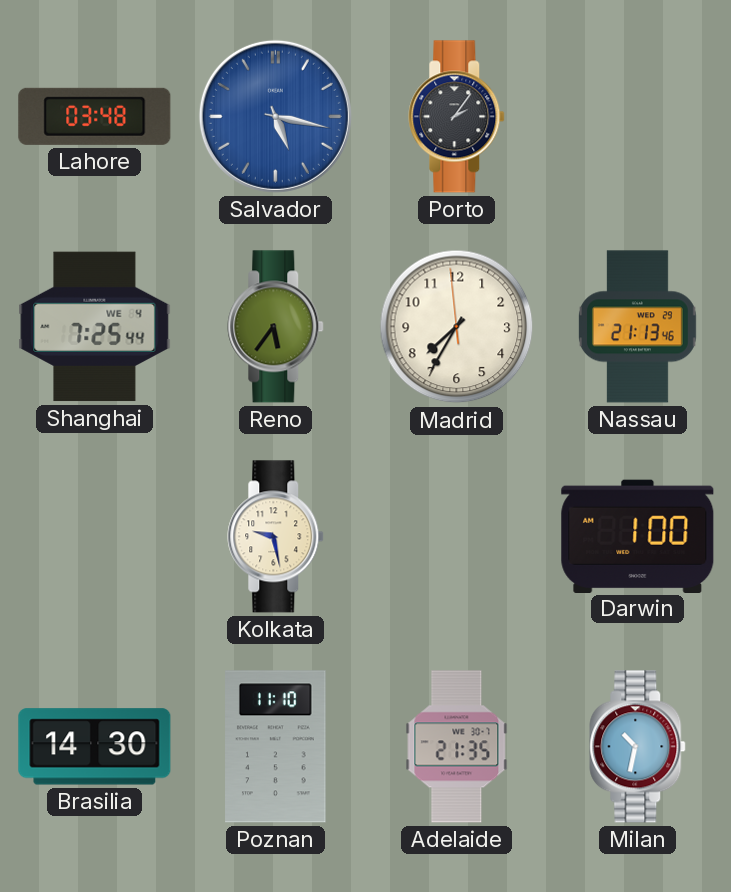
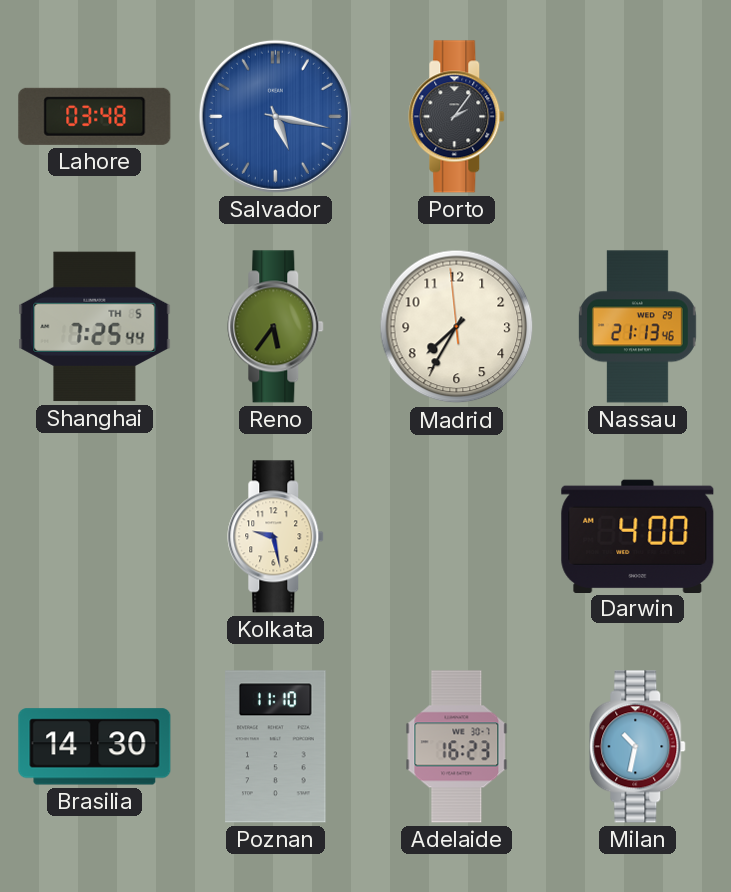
Shanghai date: WE 4 -> TH 5 (95, 327)
Darwin: 1:00 -> 4:00 (638, 536)
Adelaide: 21:35 -> 16:23 (457, 747)
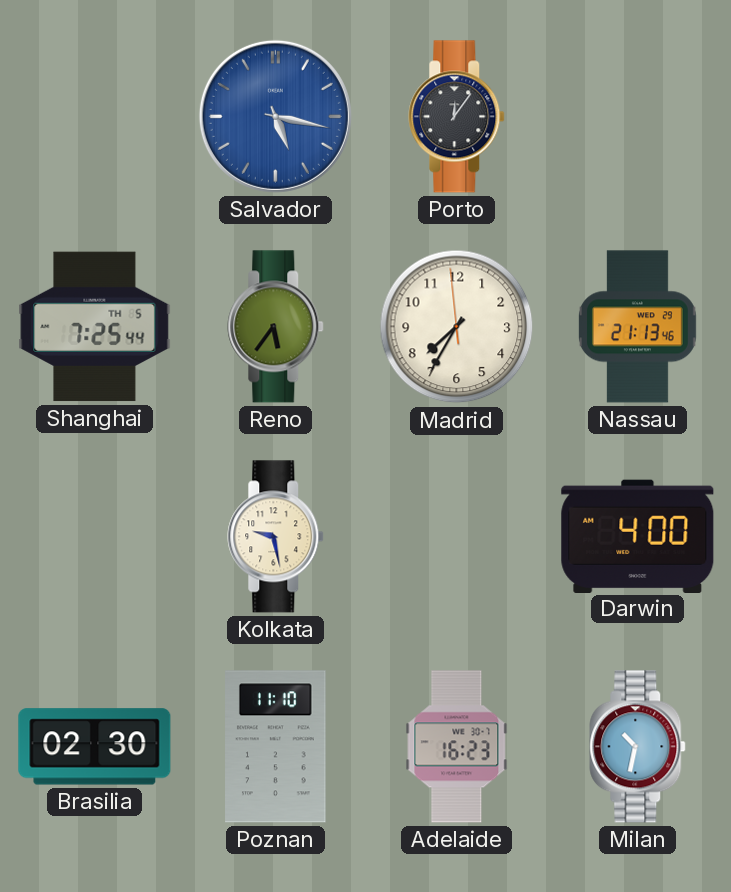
Lahore: 03:48 -> none (95, 116)
Porto: 2:06 -> 12:06 (457, 117)
Brasilia: 14:30 -> 02:30 (95, 747)
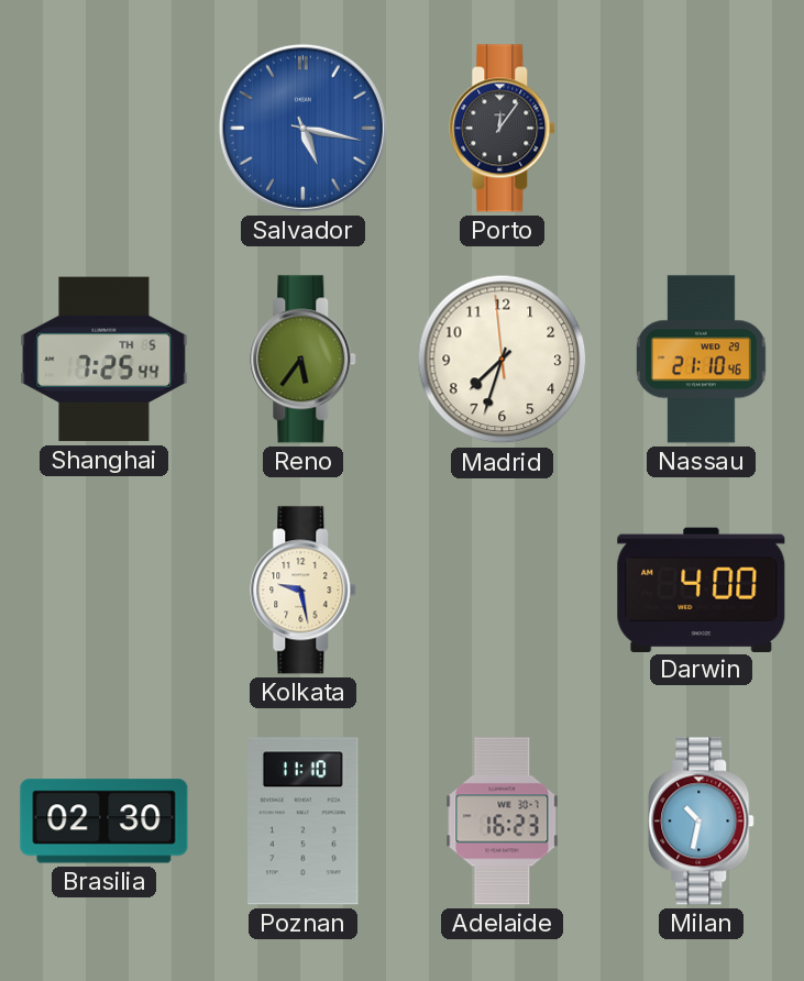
Madrid: 7:34 -> 7:32 (503, 360)
Nassau: 21:13 -> 21:10 (701, 360)
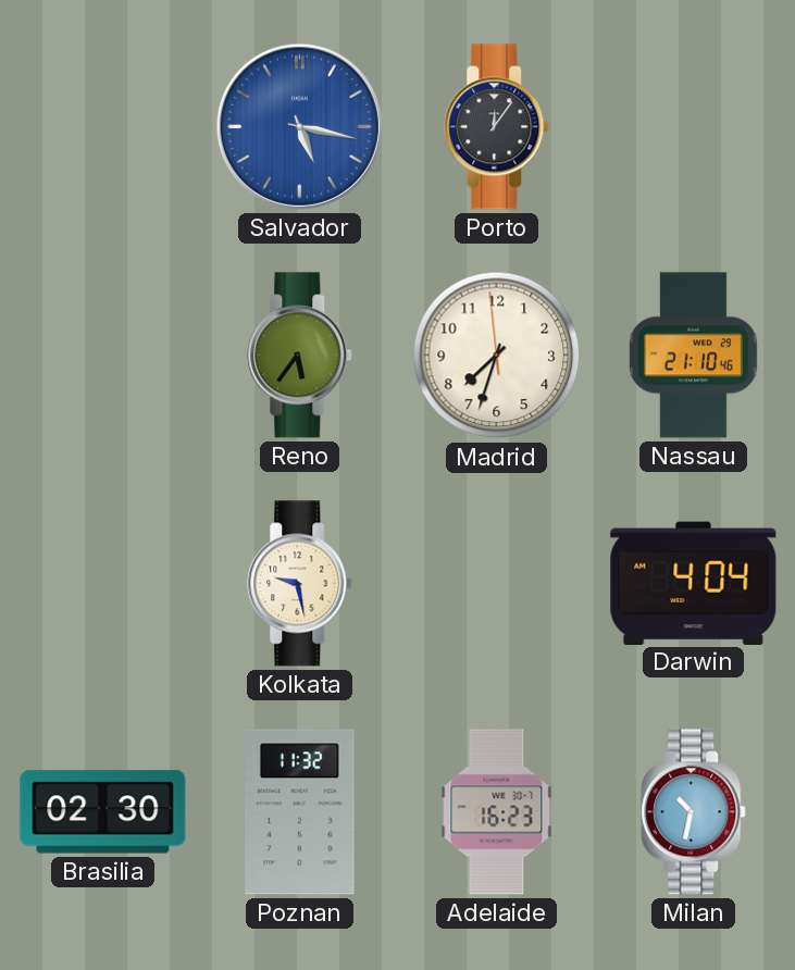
Shanghai: 7:25 -> none (104, 360)
Darwin: 4:00 -> 4:04 (694, 583)
Poznan: 11:10 -> 11:32 (300, 812)
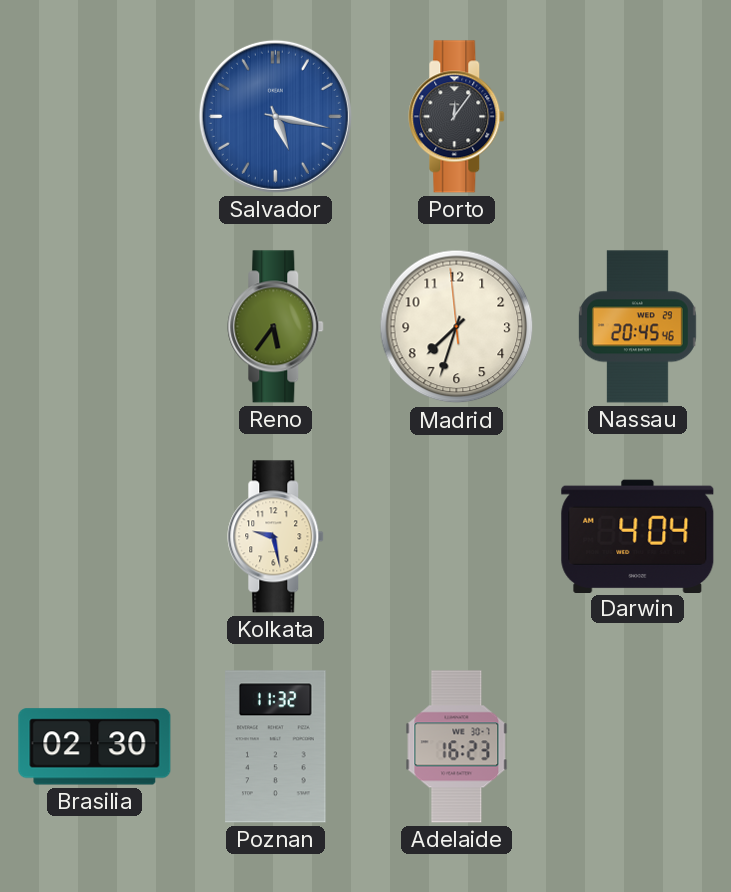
Nassau: 21:10 -> 20:45 (637, 327)
Milan: 10:32 -> none (694, 812)
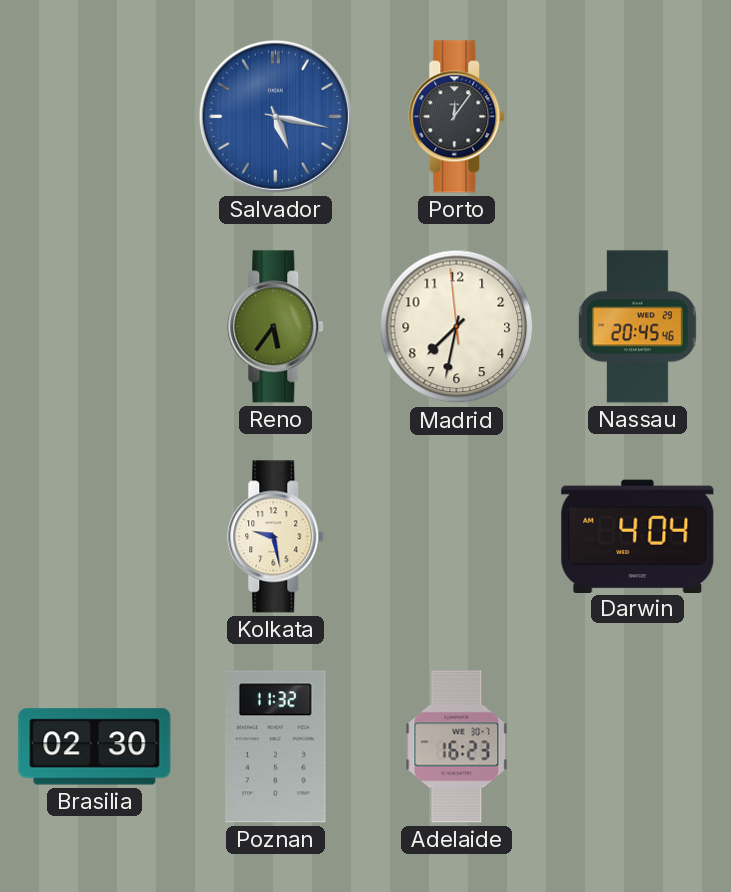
Madrid: 7:32 -> 7:31 (457, 327)
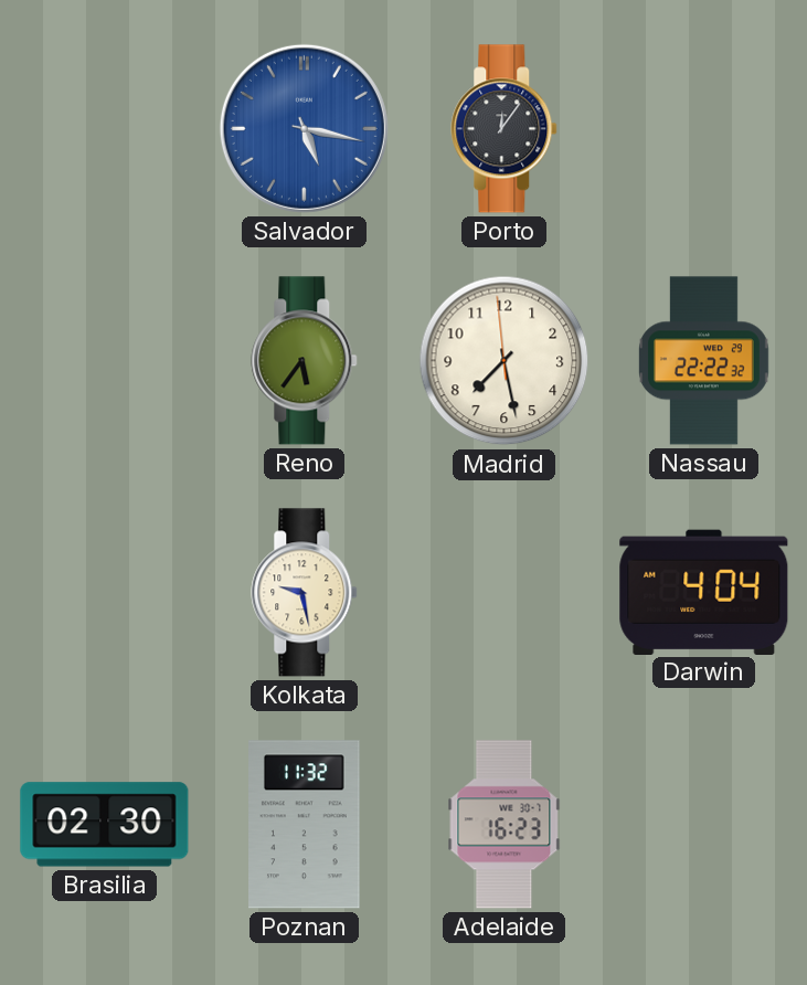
Madrid: 7:31 -> 7:27 (505, 361)
Nassau: 20:45 -> 22:22 (703, 361)
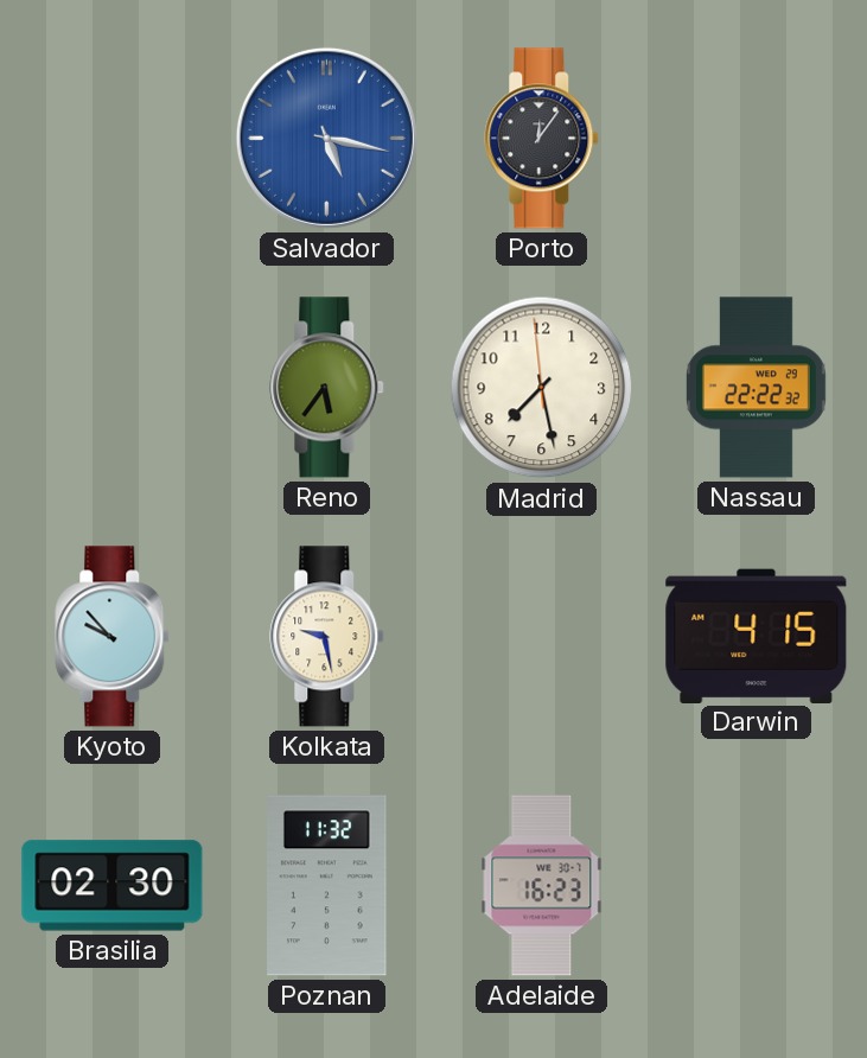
Kyoto: none -> 9:53 (113, 637)
Darwin: 4:04 -> 4:15 (757, 636)
